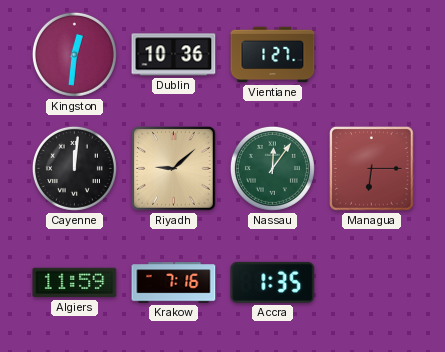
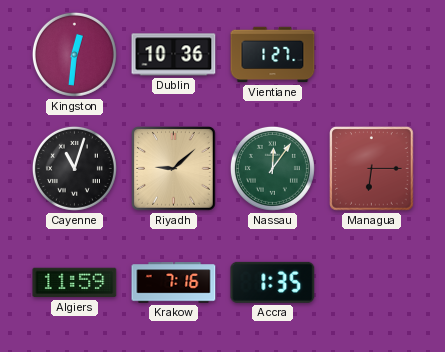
Cayenne: 12:01 -> 11:03 (74, 168)
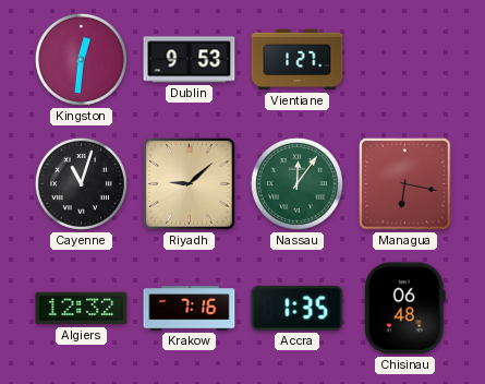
Dublin: 10:36 -> 9:53 (190, 60)
Managua: 6:15 -> 6:17 (405, 184)
Algiers: 11:59 -> 12:32 (82, 309)
Chisinau: none -> 06:48 (404, 309)
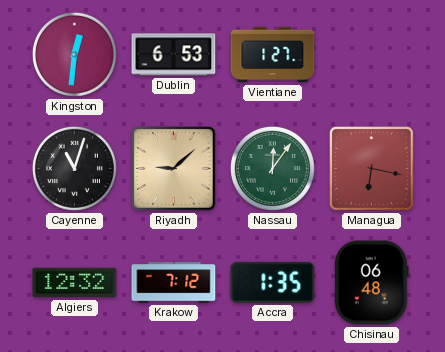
Dublin: 9:53 -> 6:53 (174, 55)
Krakow: 7:16 -> 7:12 (174, 283)
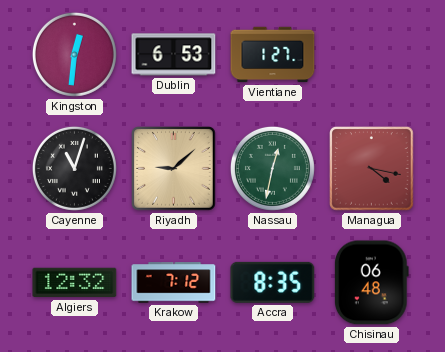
Nassau: 12:06 -> 12:32 (272, 168)
Managua: 6:17 -> 4:17 (372, 169)
Accra: 1:35 -> 8:35 (273, 282)
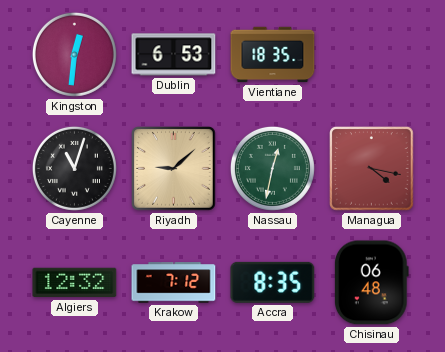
Vientiane: 1:27 -> 18:35 (273, 55)
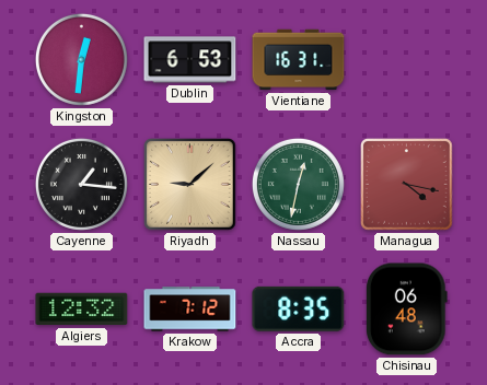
Vientiane: 18:35 -> 16:31 (299, 60)
Cayenne: 11:03 -> 1:16 (81, 184)
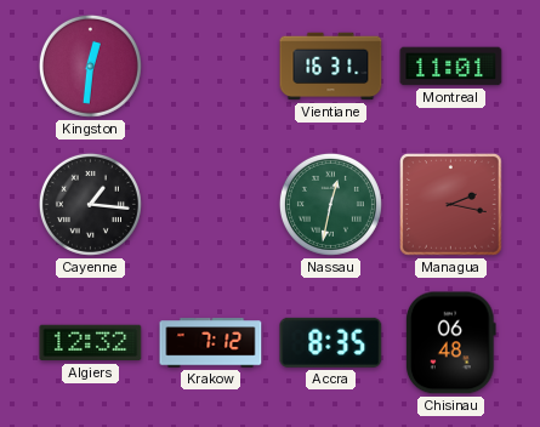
Dublin: 6:53 -> none (190, 60)
Montreal: none -> 11:01 (451, 67)
Riyadh: 9:08 -> none (190, 185)
Managua: 4:17 -> 2:17 (451, 205)
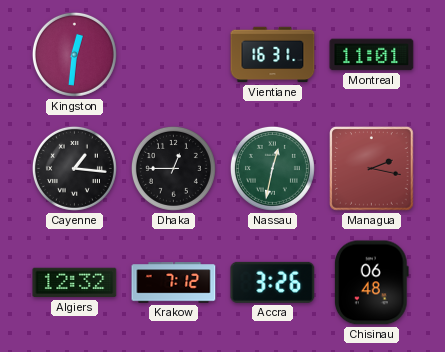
Dhaka: none -> 12:45 (173, 168)
Accra: 8:35 -> 3:26 (273, 282)
